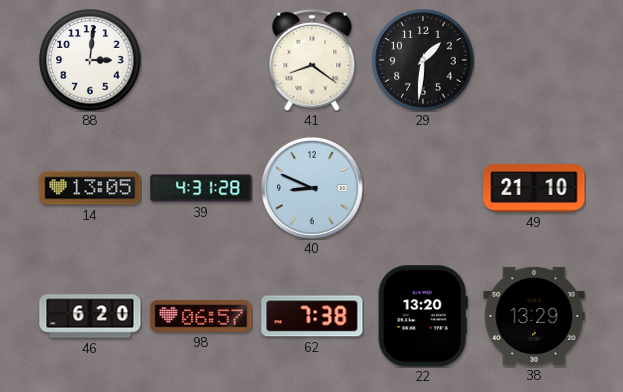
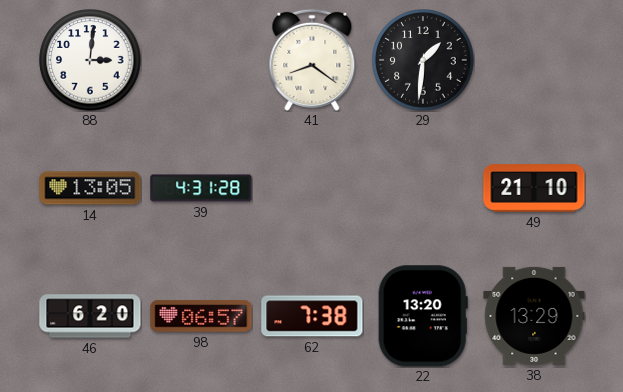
40: 8:49 -> none (312, 188)
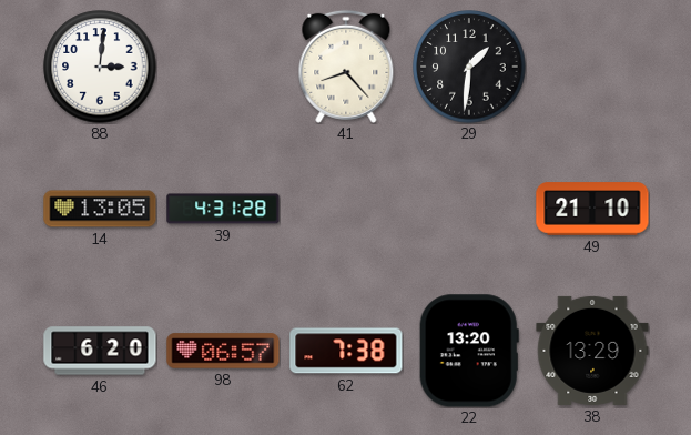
41: 8:21 -> 8:23 (346, 67)
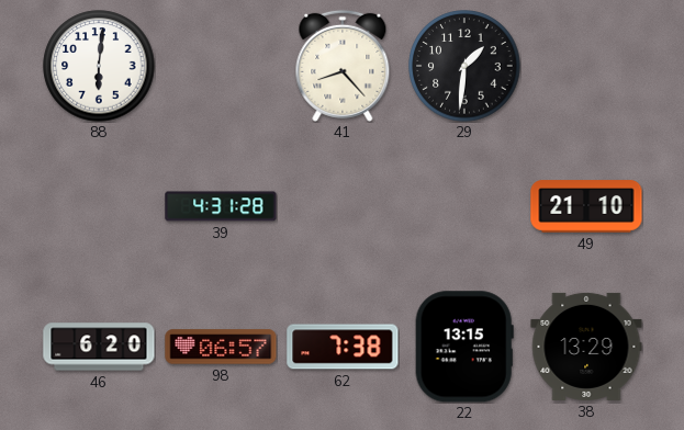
88: 3:01 -> 6:01 (99, 66)
14: 13:05 -> none (100, 209)
22: 13:20 -> 13:15 (464, 347)
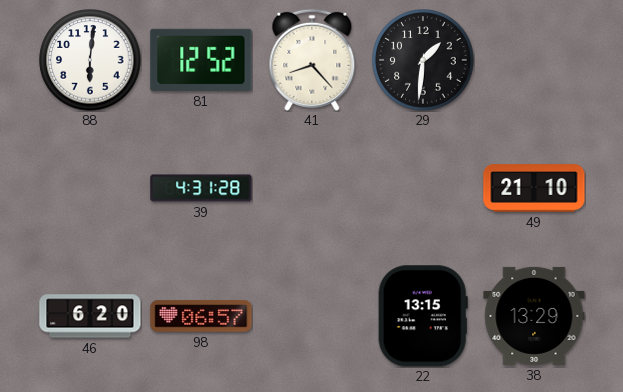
81: none -> 12:52 (201, 60)
62: 7:38 -> none (343, 347)
